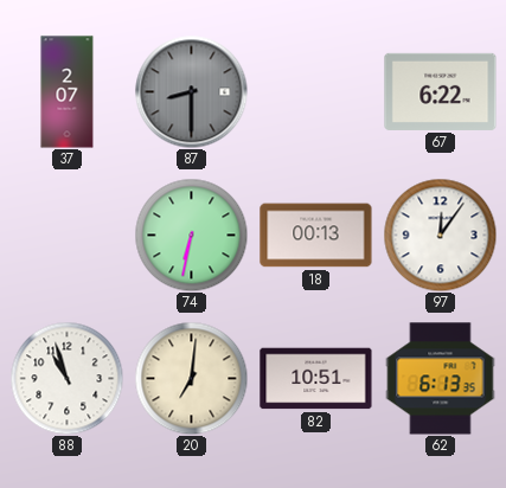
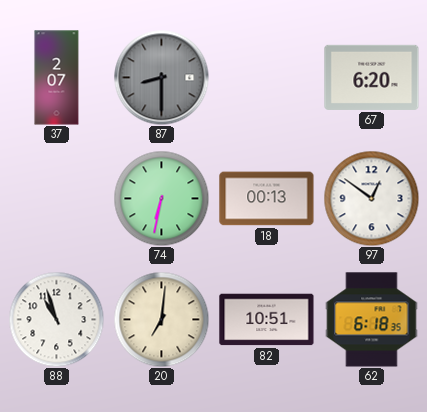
67: 6:22 -> 6:20 (372, 77)
97: 12:06 -> 12:51 (371, 198)
62: 6:13 -> 6:18 (372, 320)
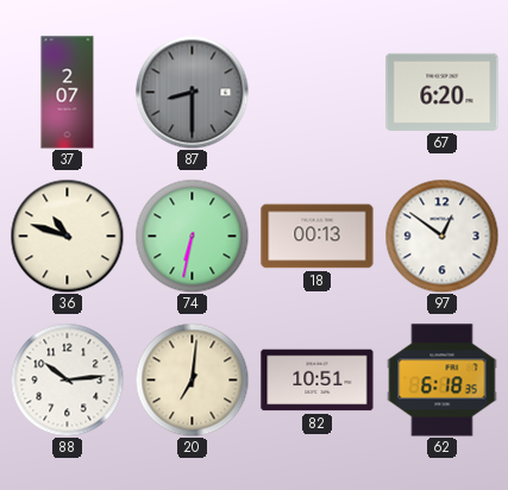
36: none -> 10:48 (67, 235)
88: 10:57 -> 10:14 (67, 379)
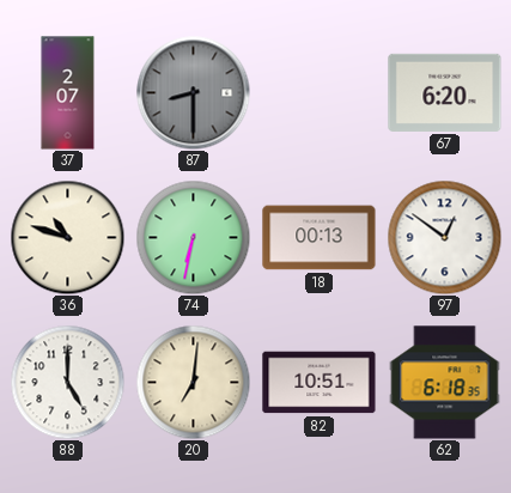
88: 10:14 -> 5:00 (67, 382)
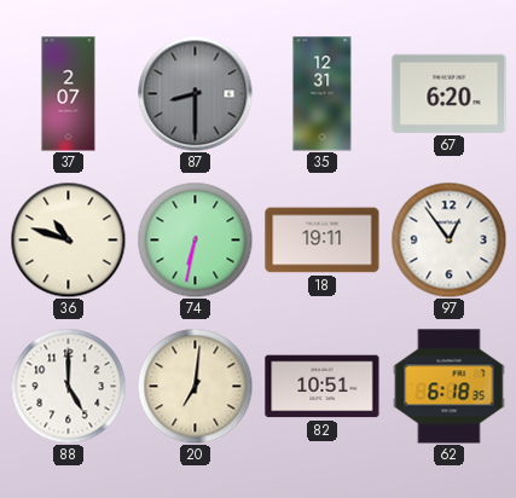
35: none -> 12:31 (323, 94)
18: 00:13 -> 19:11 (323, 241)
97: 12:51 -> 12:54 (448, 239)
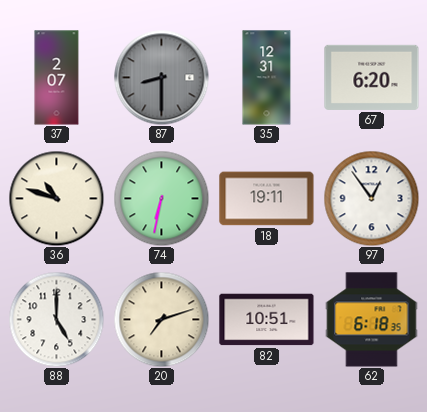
20: 7:01 -> 7:12 (161, 319)
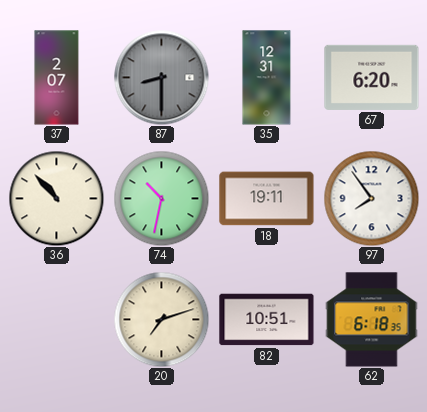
36: 10:48 -> 10:53 (56, 198)
74: 6:32 -> 10:32 (161, 198)
97: 12:54 -> 7:54 (371, 198)
88: 5:00 -> none (56, 319)
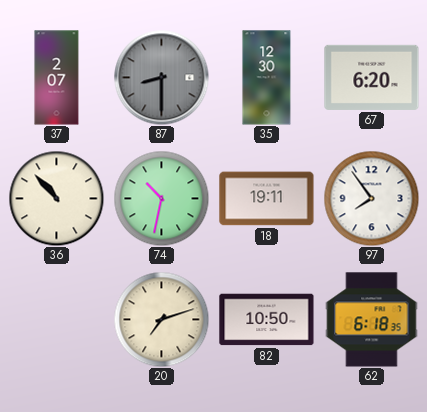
35: 12:31 -> 12:30 (267, 78)
82: 10:51 -> 10:50 (267, 320)
